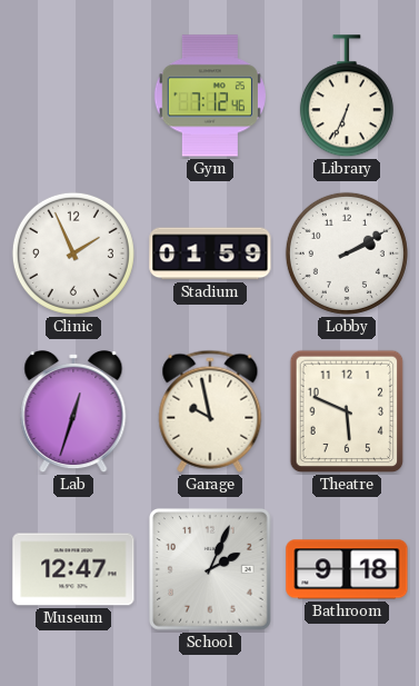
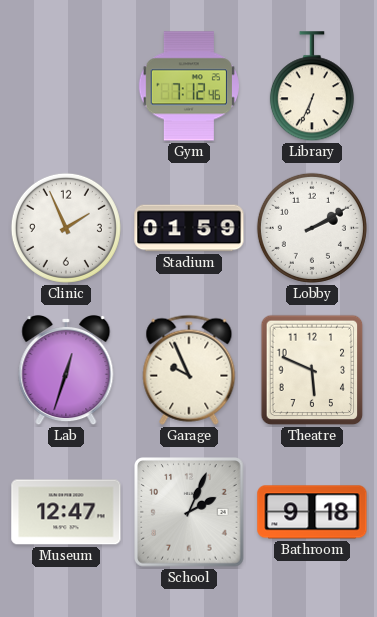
Garage: 9:58 -> 9:56 (189, 370)
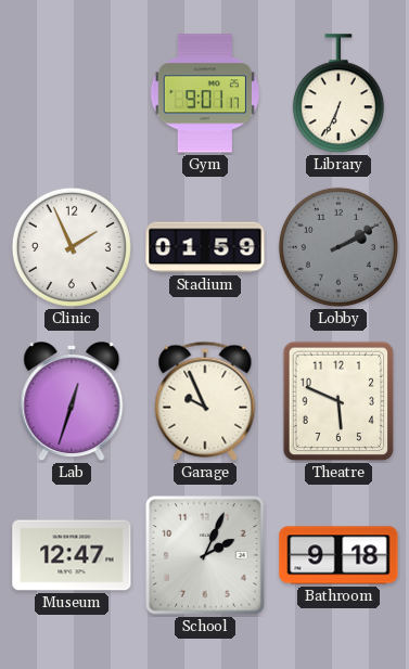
Gym: 7:12 -> 9:01 (205, 93)
Lobby dial: white -> grey (338, 247)
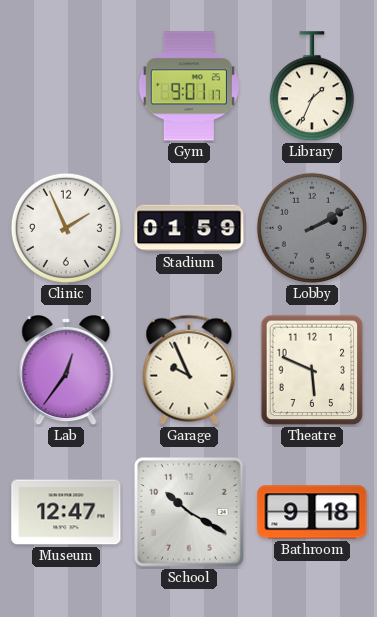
Library: 6:34 -> 1:34 (312, 87)
Lab: 12:33 -> 12:36 (66, 371)
School: 2:04 -> 10:20 (190, 513)
